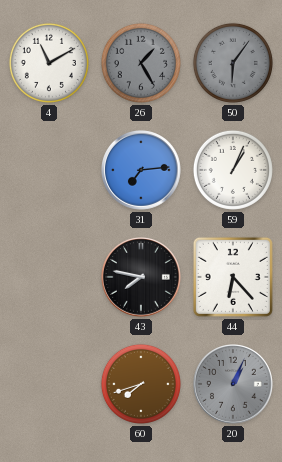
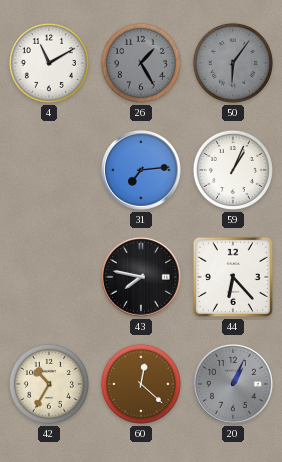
42: none -> 10:35 (49, 384)
60: 7:42 -> 12:22 (141, 384)
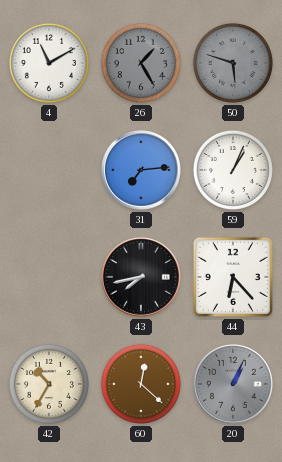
50: 6:06 -> 5:48 (233, 63)
43: 7:47 -> 7:43 (142, 278)
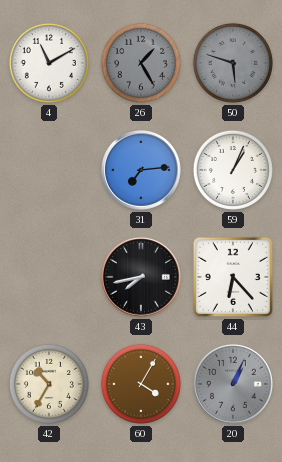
60: 12:22 -> 4:05 (141, 384)
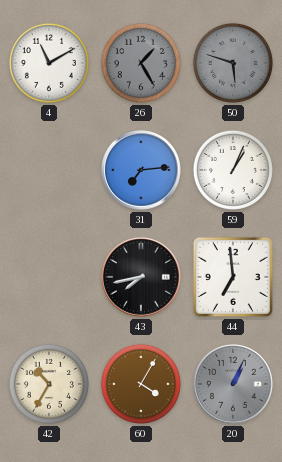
44: 6:23 -> 6:59 (233, 277)
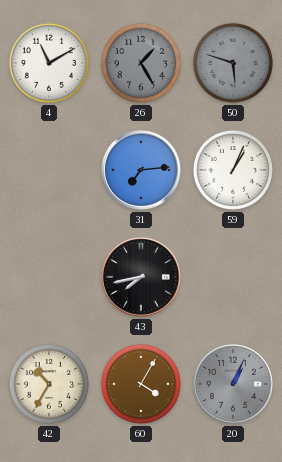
44: 6:59 -> none (233, 277)
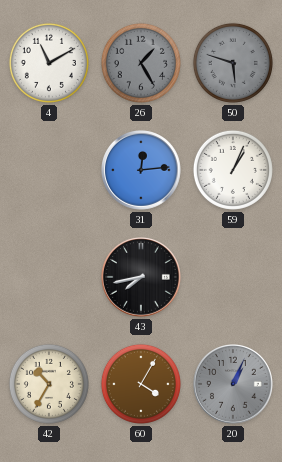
31: 7:14 -> 12:14 (142, 171)
